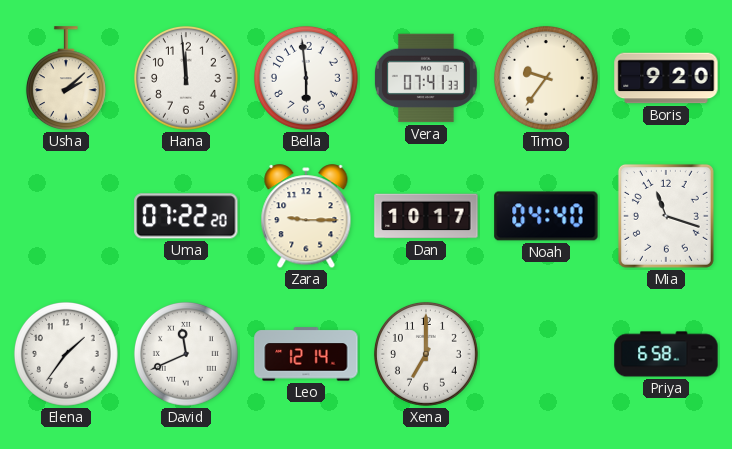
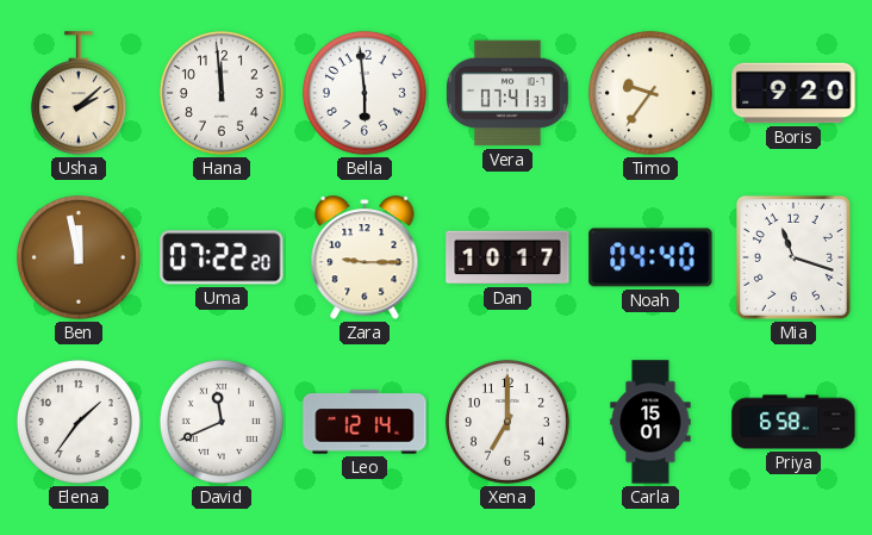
Ben: none -> 11:58 (79, 257)
Carla: none -> 15:01 (650, 422)
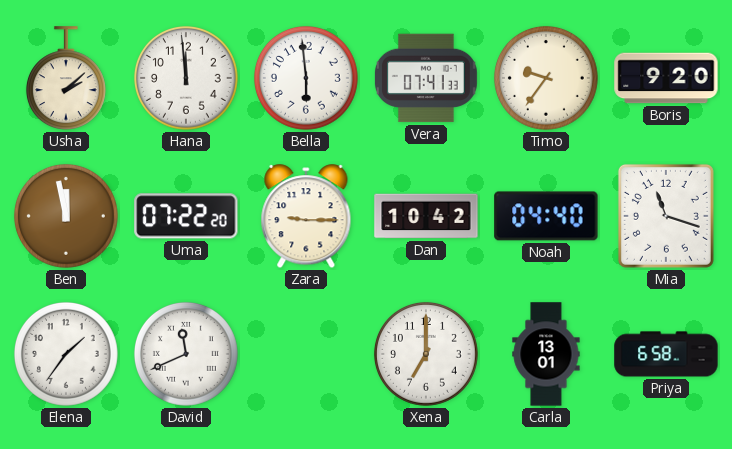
Dan: 10:17 -> 10:42 (426, 216)
Leo: 12:14 -> none (365, 422)
Carla: 15:01 -> 13:01 (546, 354)
